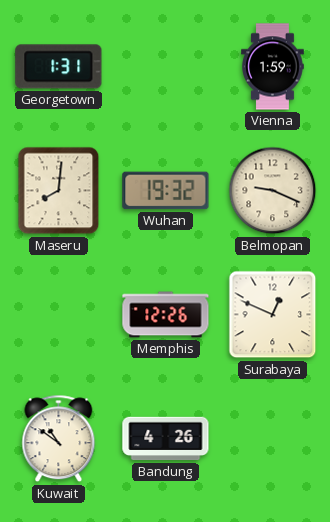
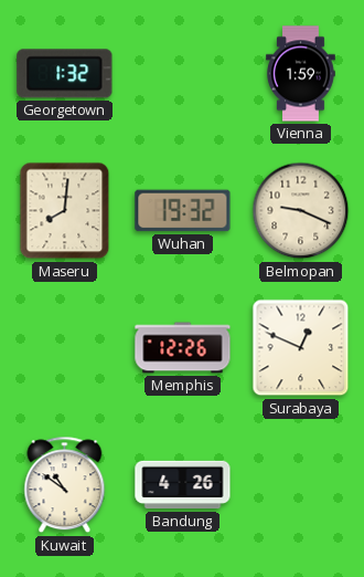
Georgetown: 1:31 -> 1:32 (65, 74)
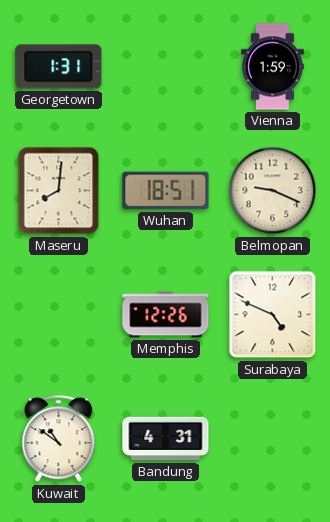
Georgetown: 1:32 -> 1:31 (59, 67)
Wuhan: 19:32 -> 18:51 (166, 191)
Surabaya: 12:49 -> 4:49 (273, 315)
Bandung: 4:26 -> 4:31 (166, 439)
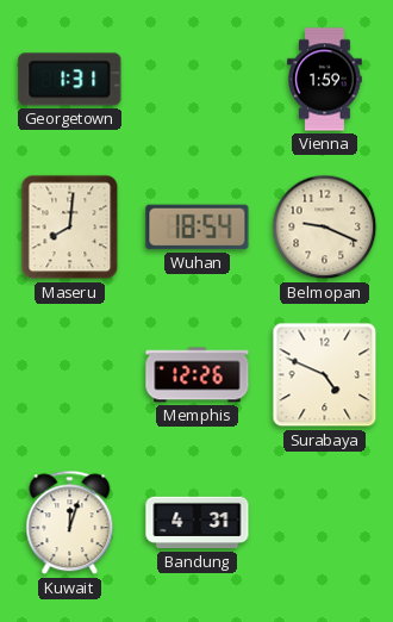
Wuhan: 18:51 -> 18:54 (198, 228)
Kuwait: 10:51 -> 12:03 (70, 523)
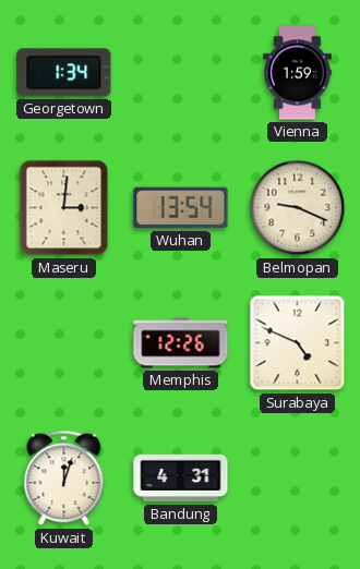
Georgetown: 1:31 -> 1:34 (64, 73)
Maseru: 8:01 -> 3:01 (64, 208)
Wuhan: 18:54 -> 13:54 (181, 208)
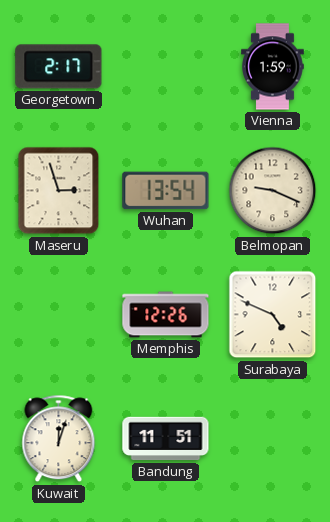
Georgetown: 1:34 -> 2:17 (59, 67)
Maseru: 3:01 -> 2:57 (59, 191)
Bandung: 4:31 -> 11:51 (166, 439)
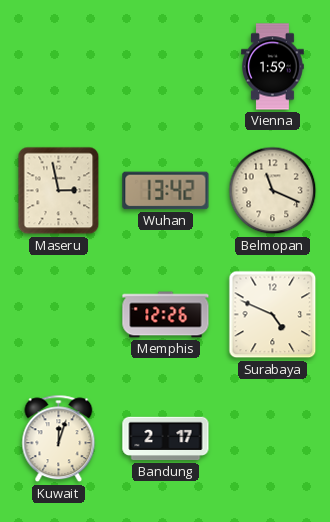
Georgetown: 2:17 -> none (59, 67)
Maseru: 2:57 -> 2:58 (59, 191)
Wuhan: 13:54 -> 13:42 (166, 191)
Belmopan: 9:19 -> 11:19 (273, 191)
Bandung: 11:51 -> 2:17 (166, 439)
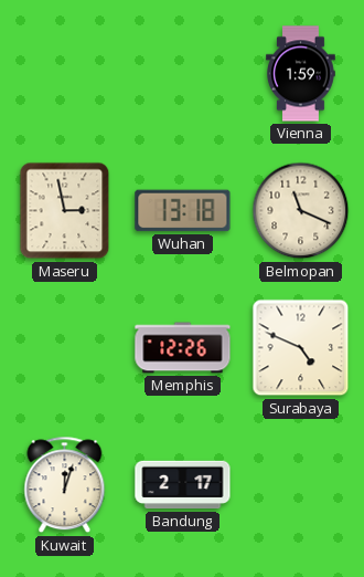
Wuhan: 13:42 -> 13:18 (183, 211)
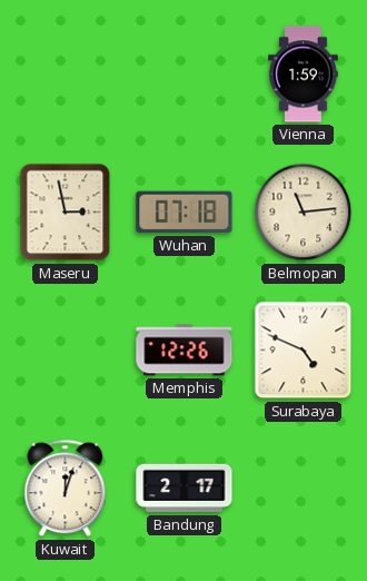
Wuhan: 13:18 -> 07:18 (185, 213)
Belmopan: 11:19 -> 11:14 (304, 213)
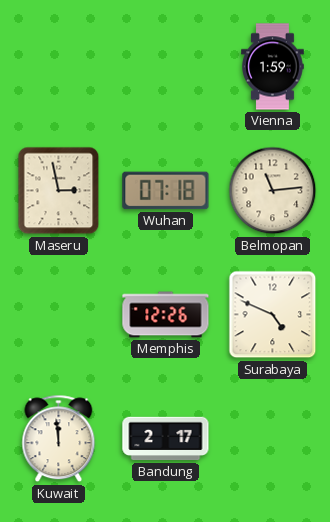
Kuwait: 12:03 -> 11:59 (59, 439)
